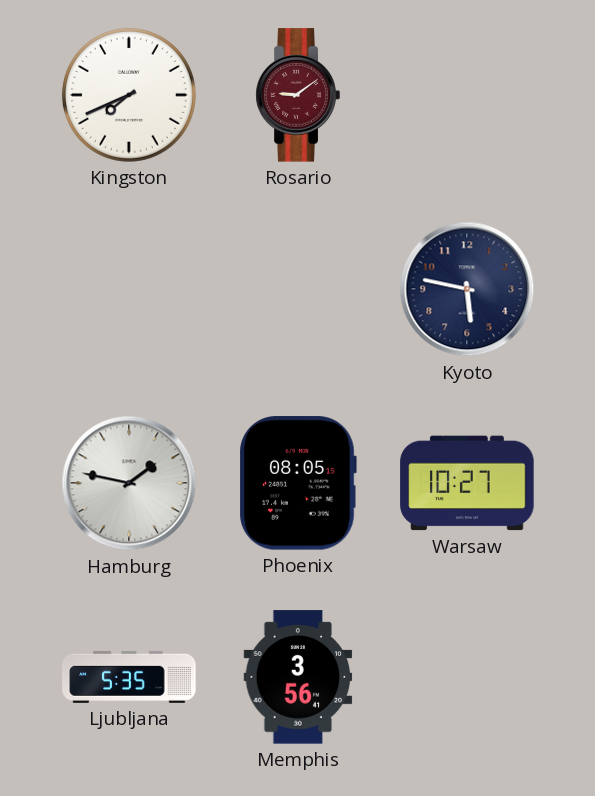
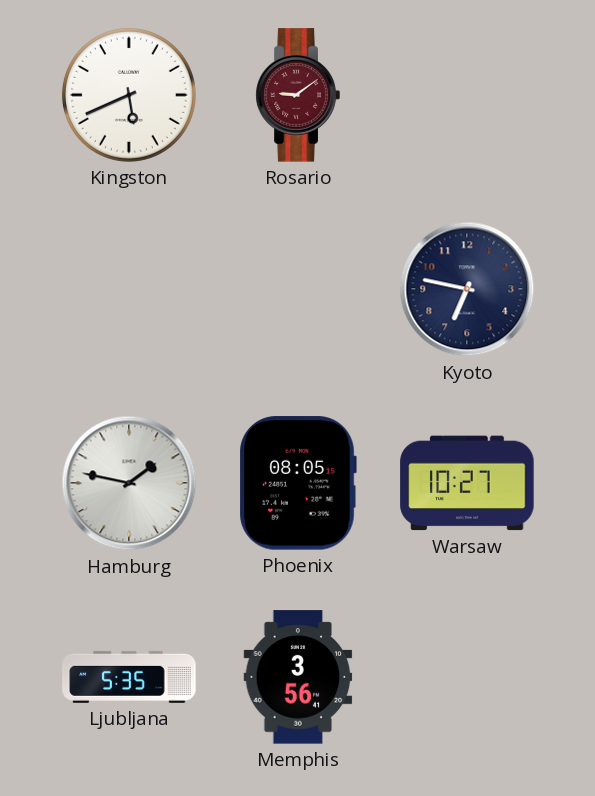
Kingston: 7:41 -> 5:41 (129, 95)
Kyoto: 5:47 -> 6:47 (467, 289)
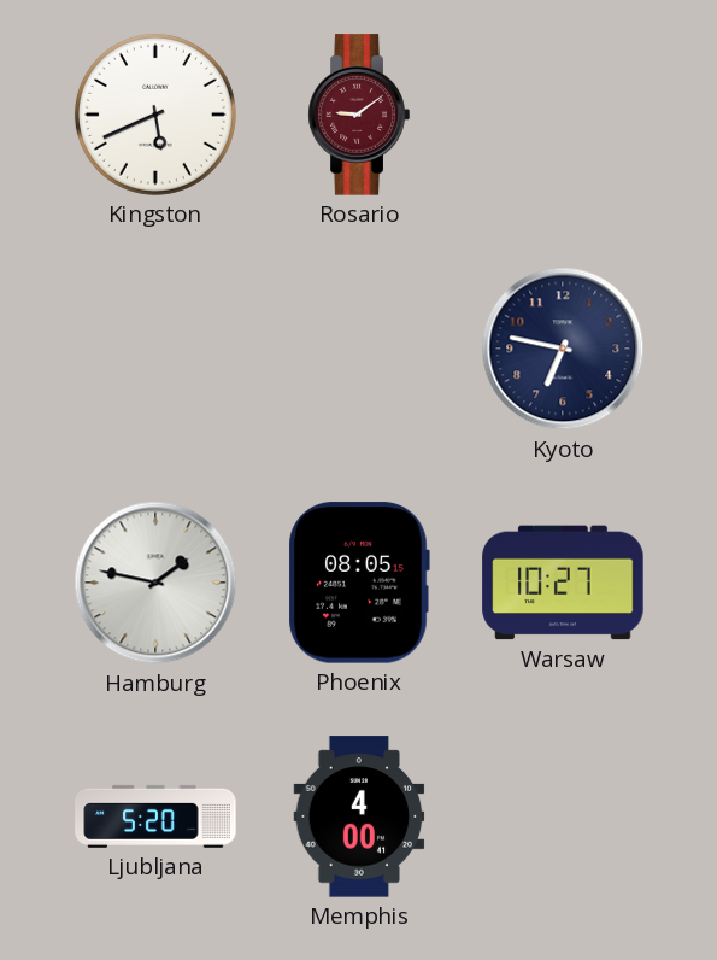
Ljubljana: 5:35 -> 5:20 (155, 816)
Memphis: 3:56 -> 4:00 (359, 816)
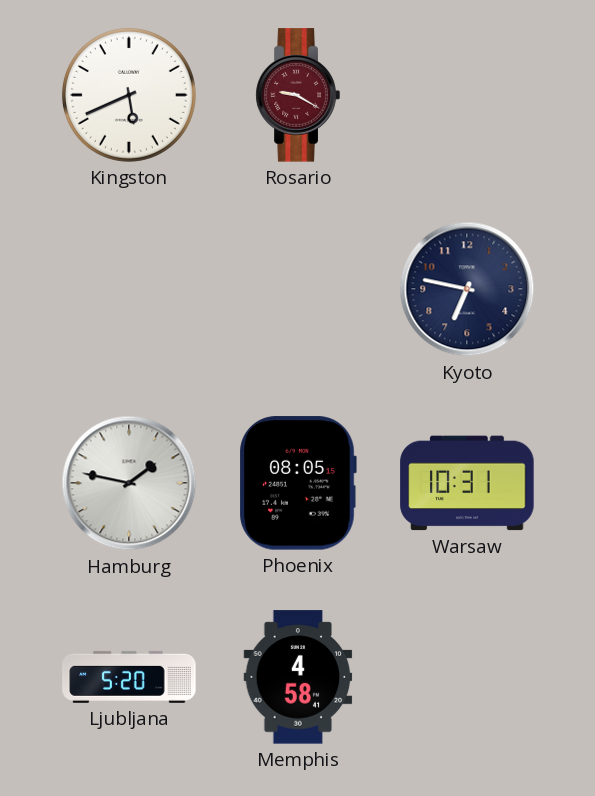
Rosario: 9:09 -> 9:20 (298, 95)
Warsaw: 10:27 -> 10:31 (467, 483)
Memphis: 4:00 -> 4:58 (298, 677)
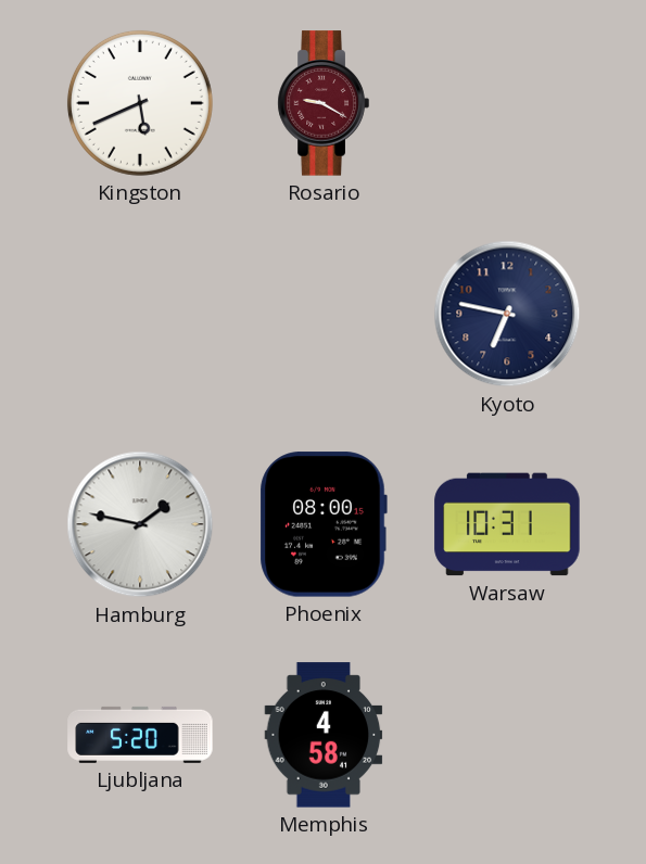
Phoenix: 08:05 -> 08:00 (324, 524)
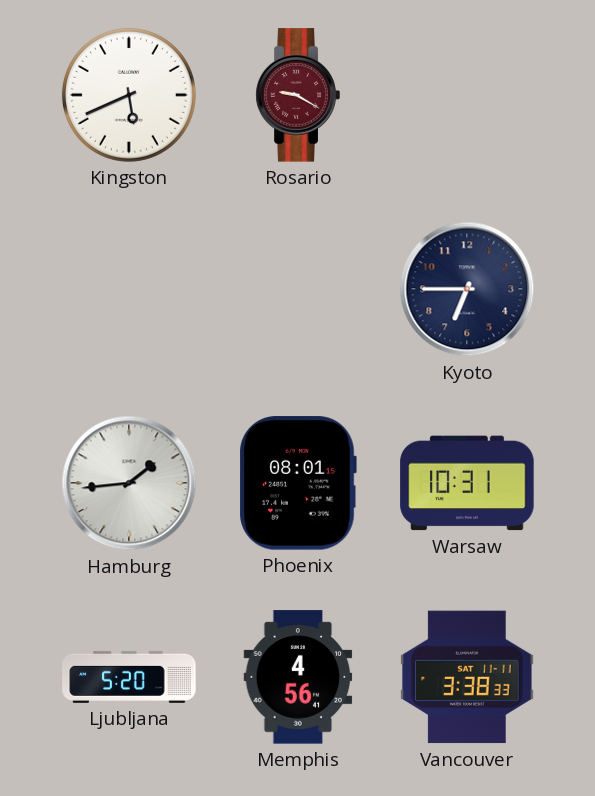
Kyoto: 6:47 -> 6:45 (467, 289)
Hamburg: 1:47 -> 1:44 (129, 483)
Phoenix: 08:00 -> 08:01 (298, 483)
Memphis: 4:58 -> 4:56 (298, 677)
Vancouver: none -> 3:38 (467, 677)
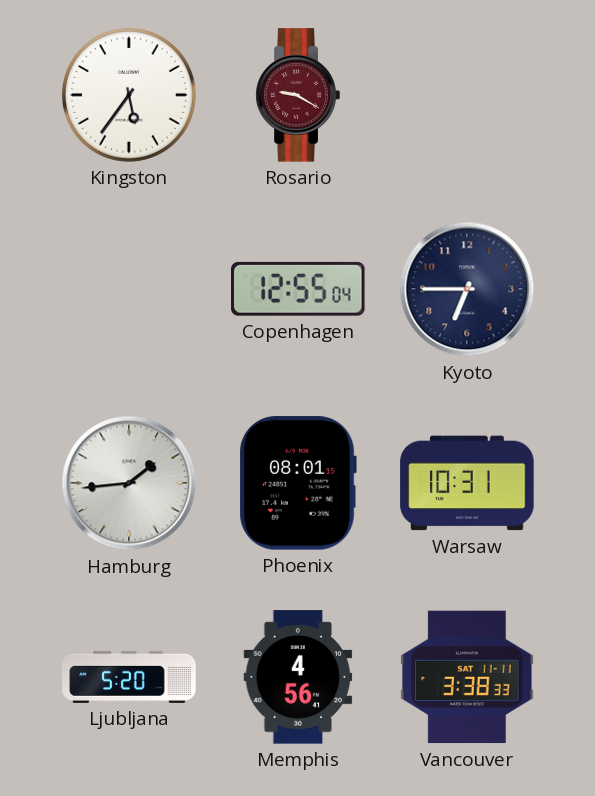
Kingston: 5:41 -> 5:36 (129, 95)
Copenhagen: none -> 12:55 (298, 289)
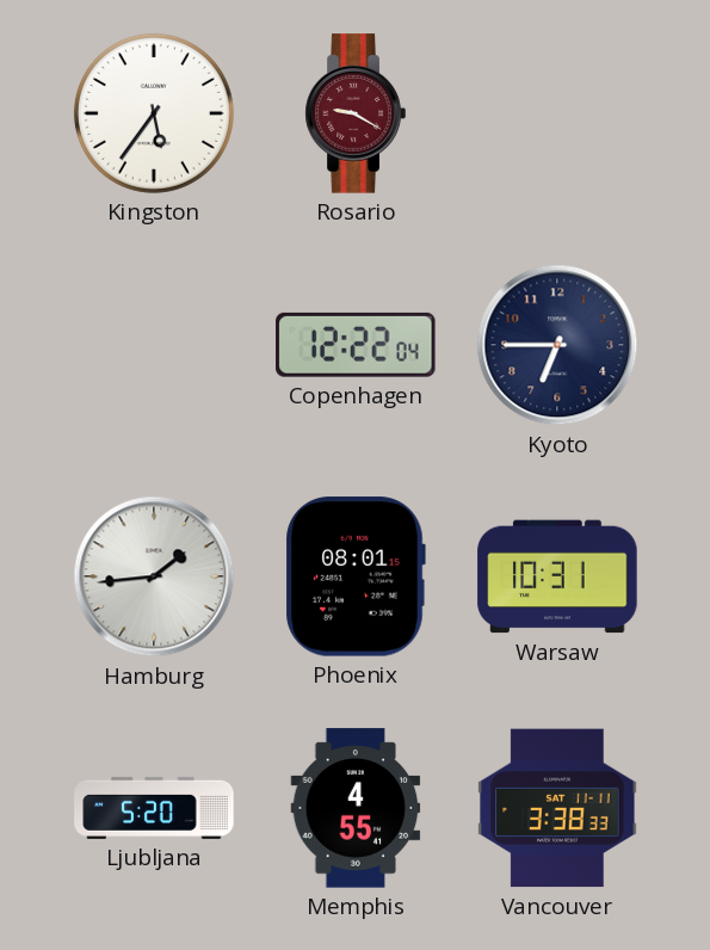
Copenhagen: 12:55 -> 12:22 (356, 345)
Memphis: 4:56 -> 4:55 (356, 808)
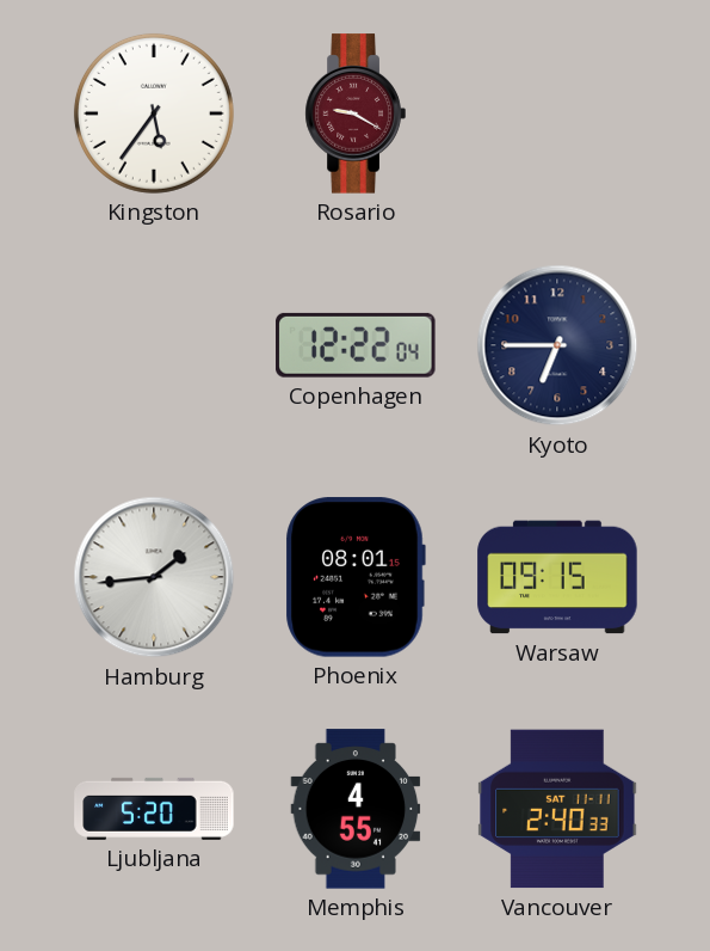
Warsaw: 10:31 -> 09:15 (557, 577)
Vancouver: 3:38 -> 2:40 (557, 809)
